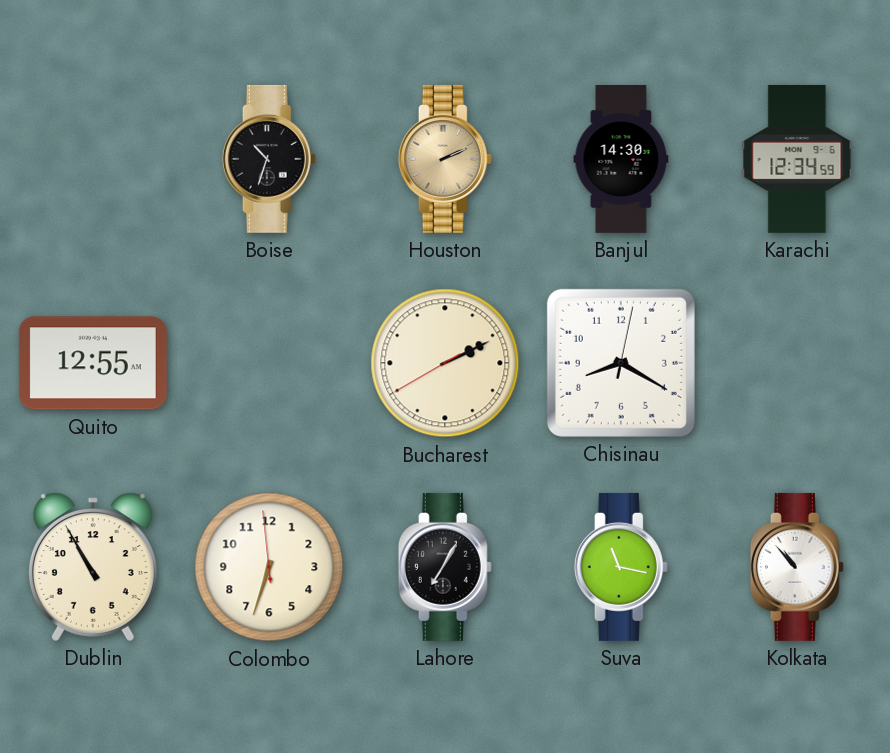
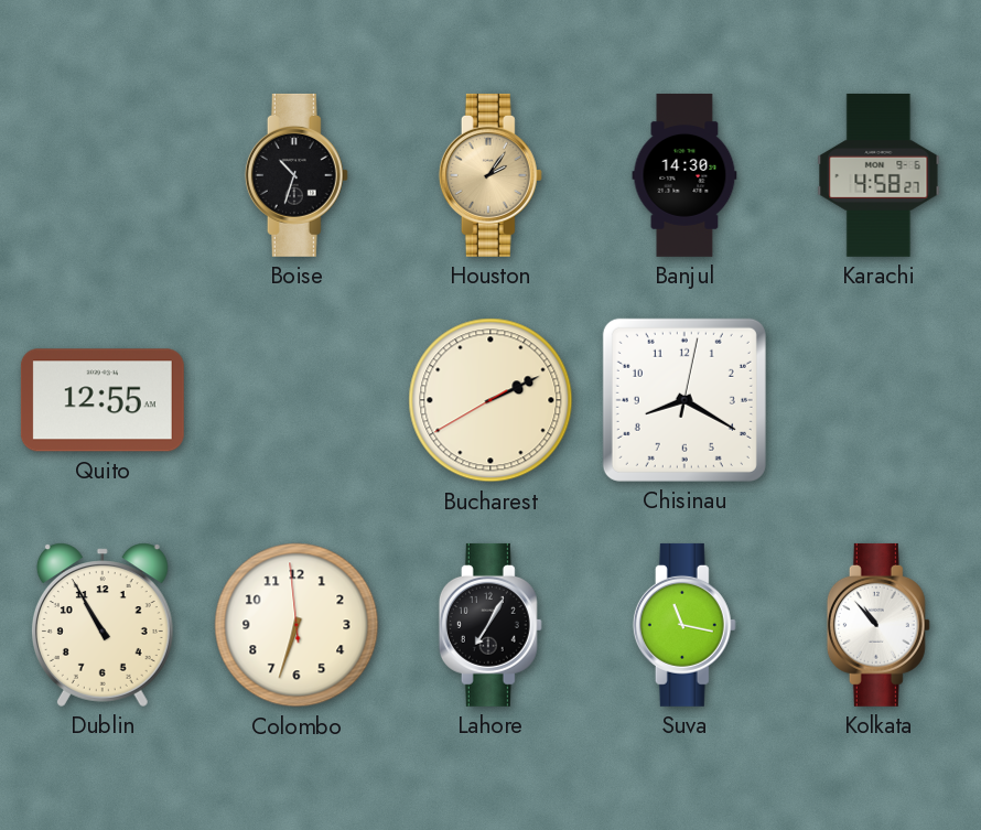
Houston: 2:11 -> 2:06 (490, 175)
Karachi: 12:34 -> 4:58 (878, 175)
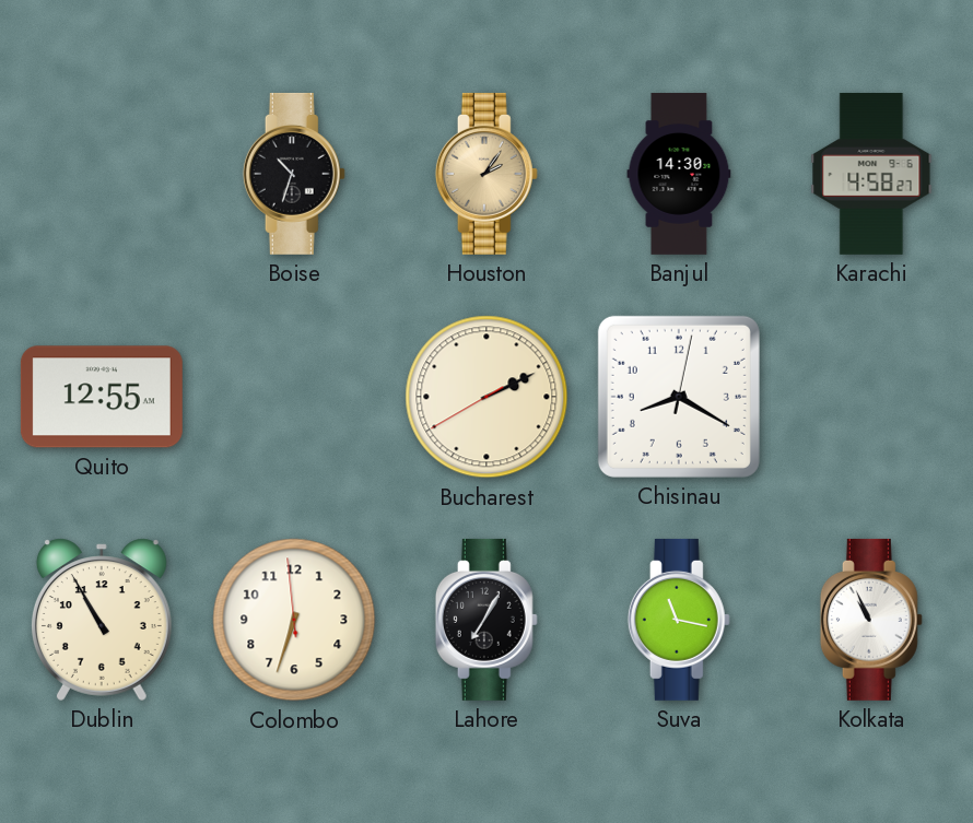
Kolkata: 10:53 -> 10:56 (871, 620)
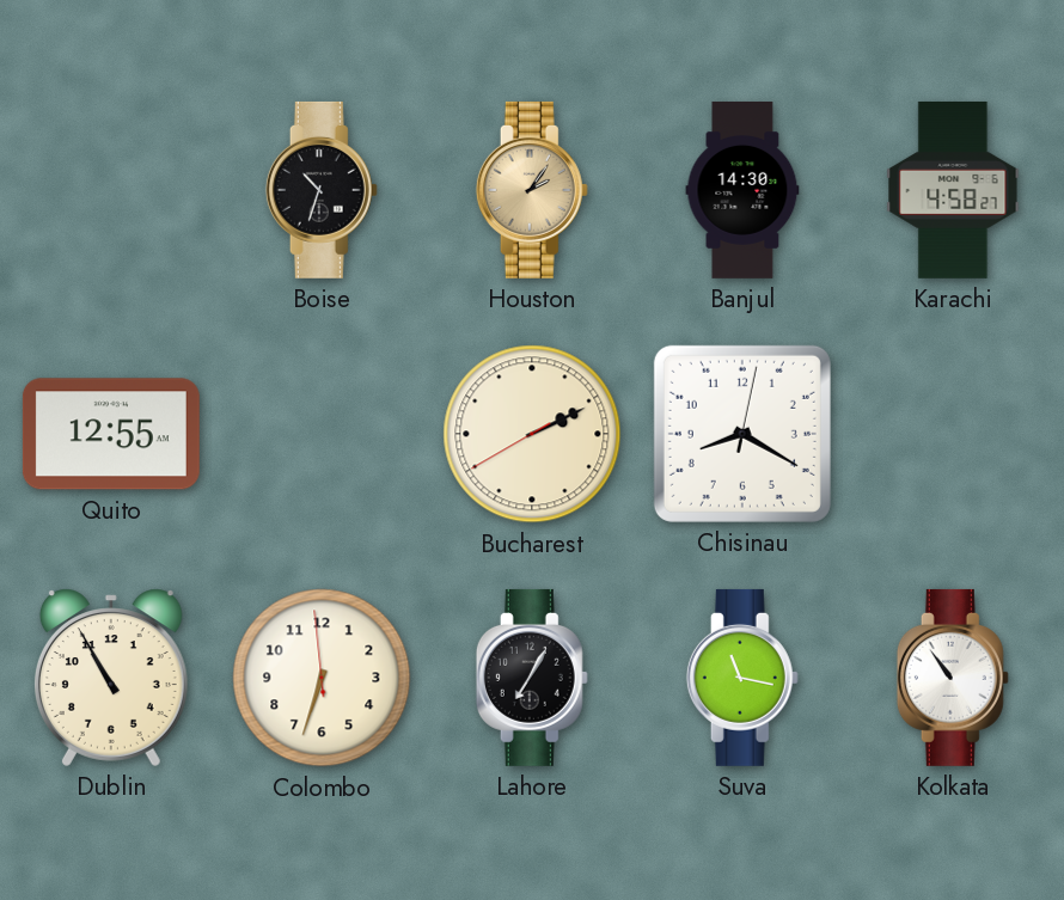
Kolkata: 10:56 -> 10:54 (953, 678)
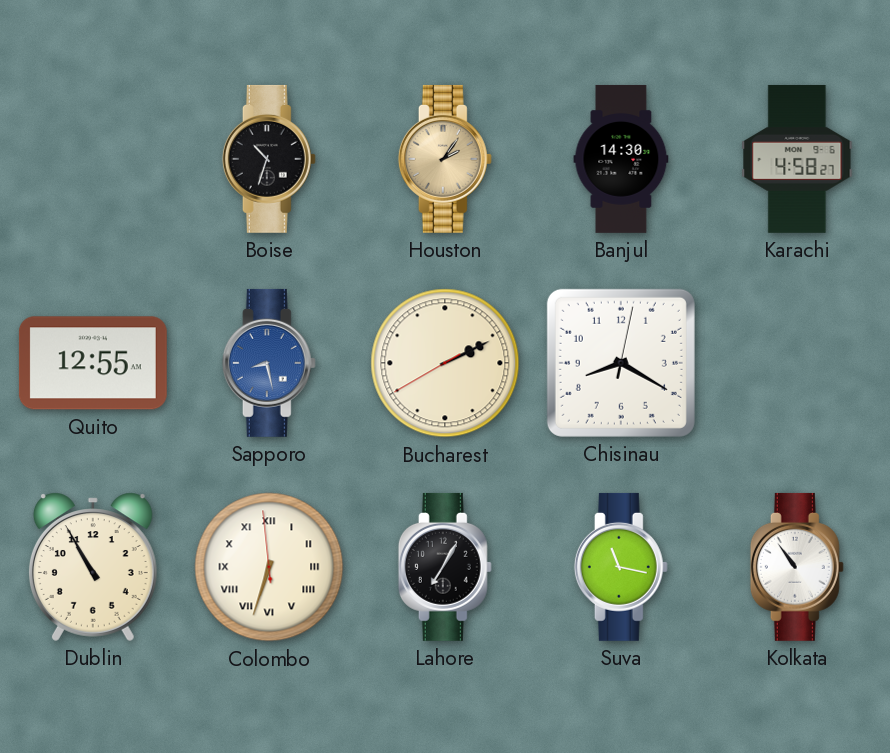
Sapporo: none -> 8:28 (269, 363)
Colombo numerals: Arabic -> Roman (269, 567)
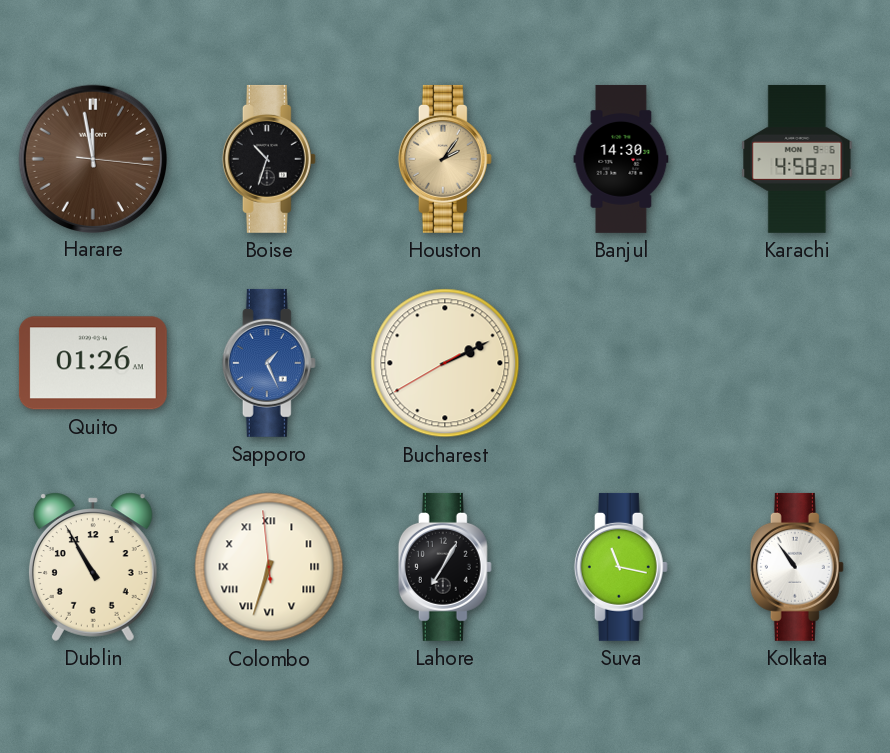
Harare: none -> 11:58 (92, 158)
Quito: 12:55 -> 01:26 (93, 363)
Sapporo: 8:28 -> 1:26 (269, 363)
Chisinau: 8:20 -> none (621, 363)
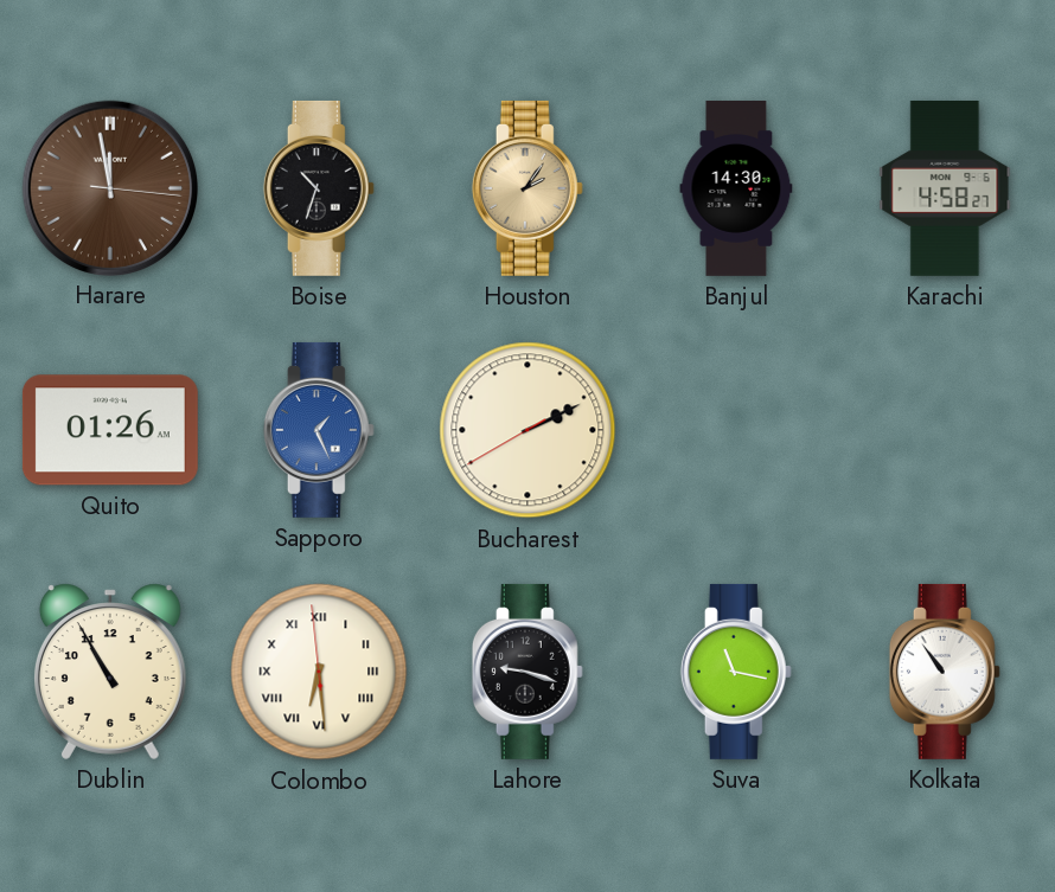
Colombo: 6:32 -> 6:28 (319, 672)
Lahore: 7:05 -> 9:18 (527, 672)
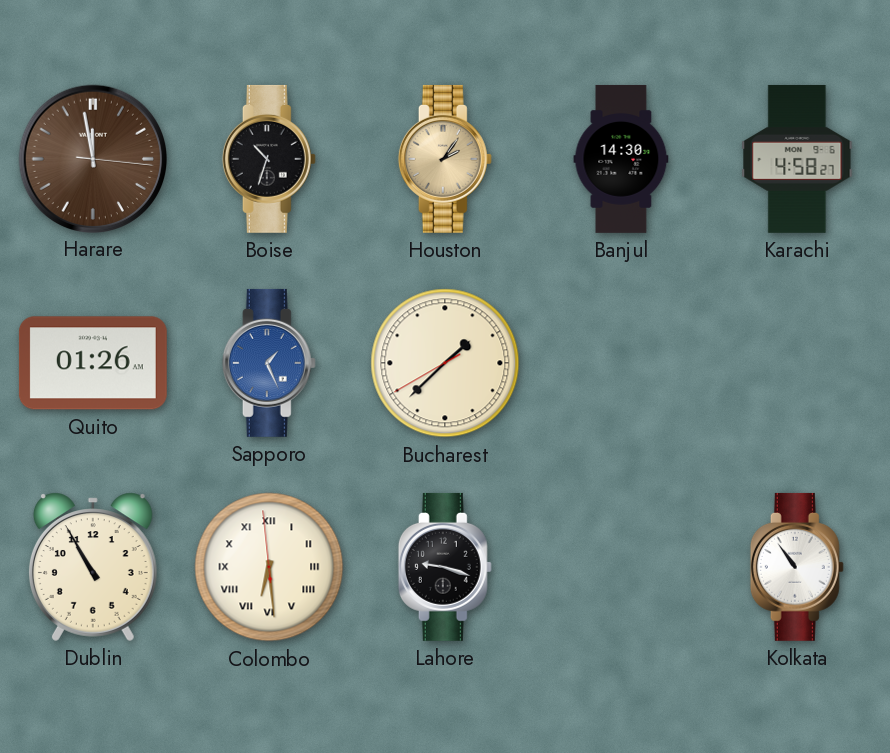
Bucharest: 2:10 -> 1:37 (445, 363)
Suva: 11:17 -> none (736, 672)
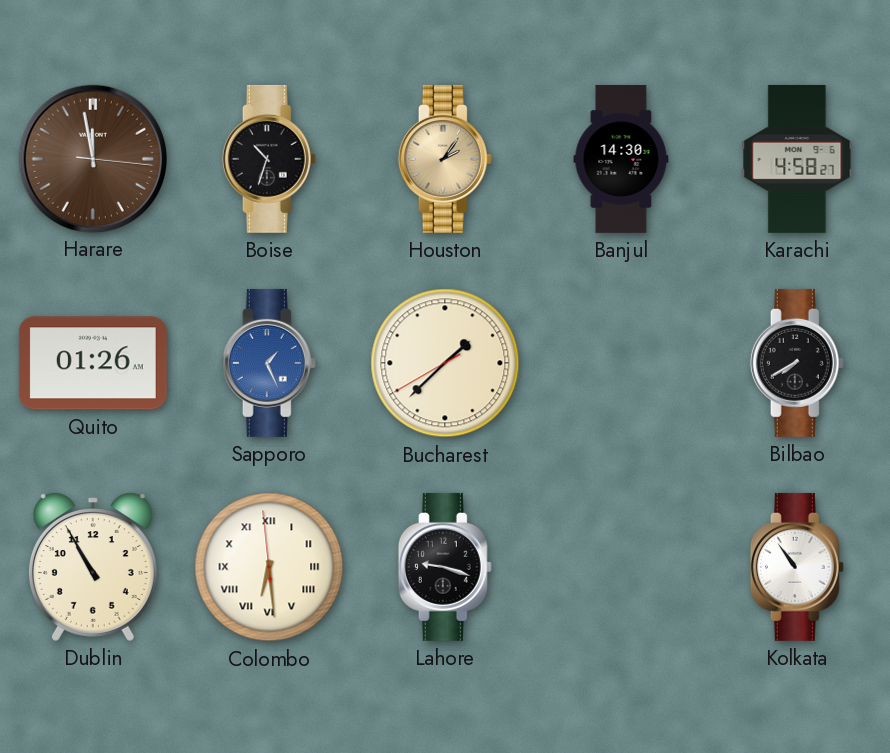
Bilbao: none -> 7:40 (797, 363)
